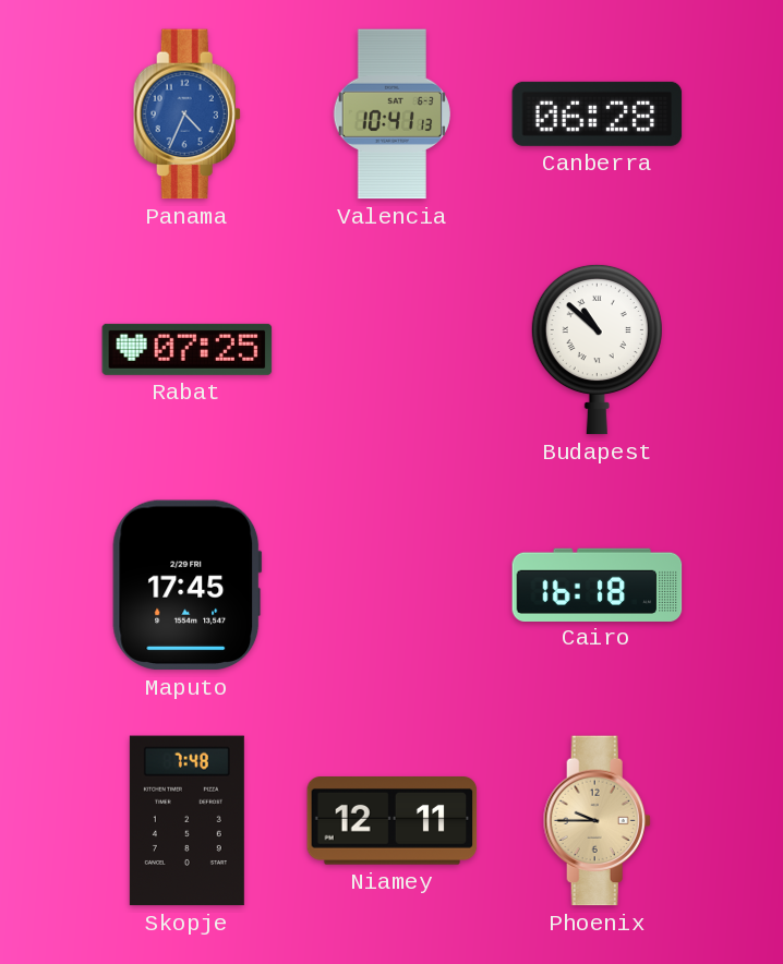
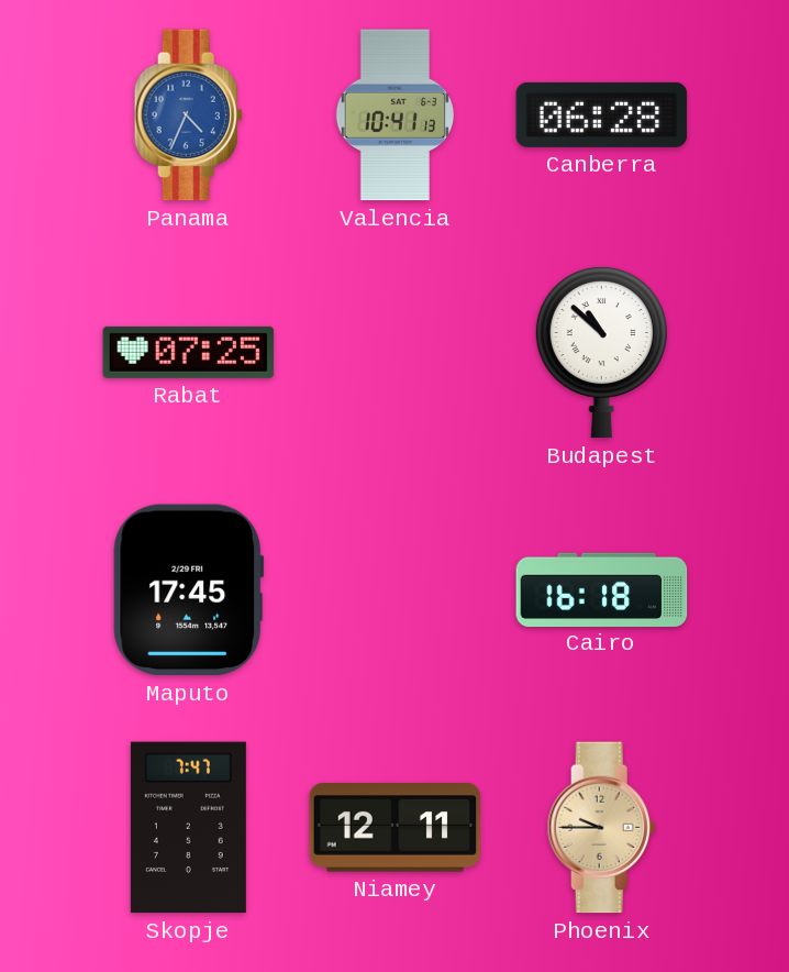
Skopje: 7:48 -> 7:47 (188, 828)
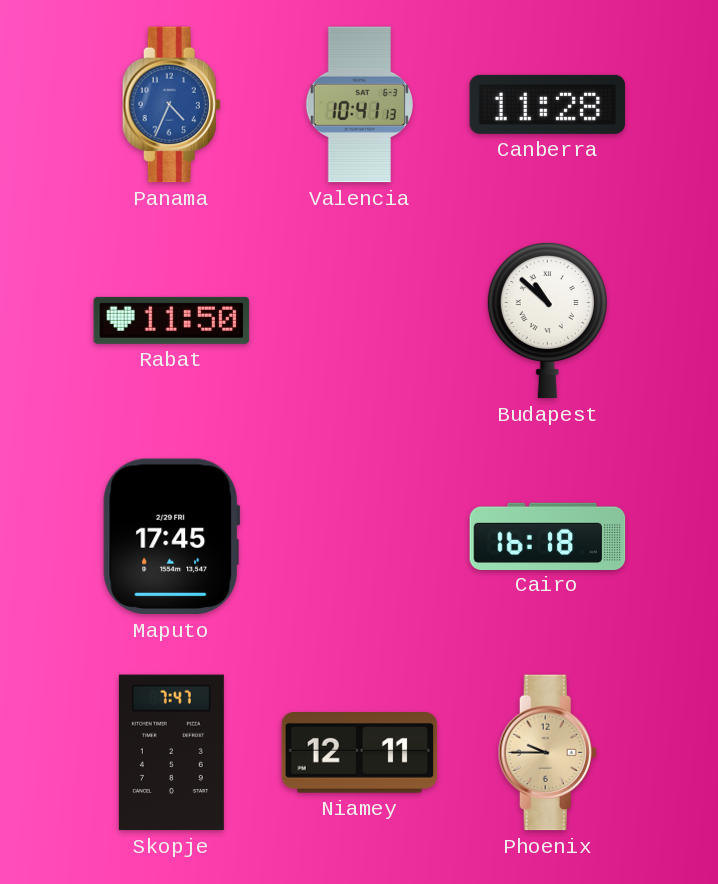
Canberra: 06:28 -> 11:28 (548, 104)
Rabat: 07:25 -> 11:50 (172, 320)
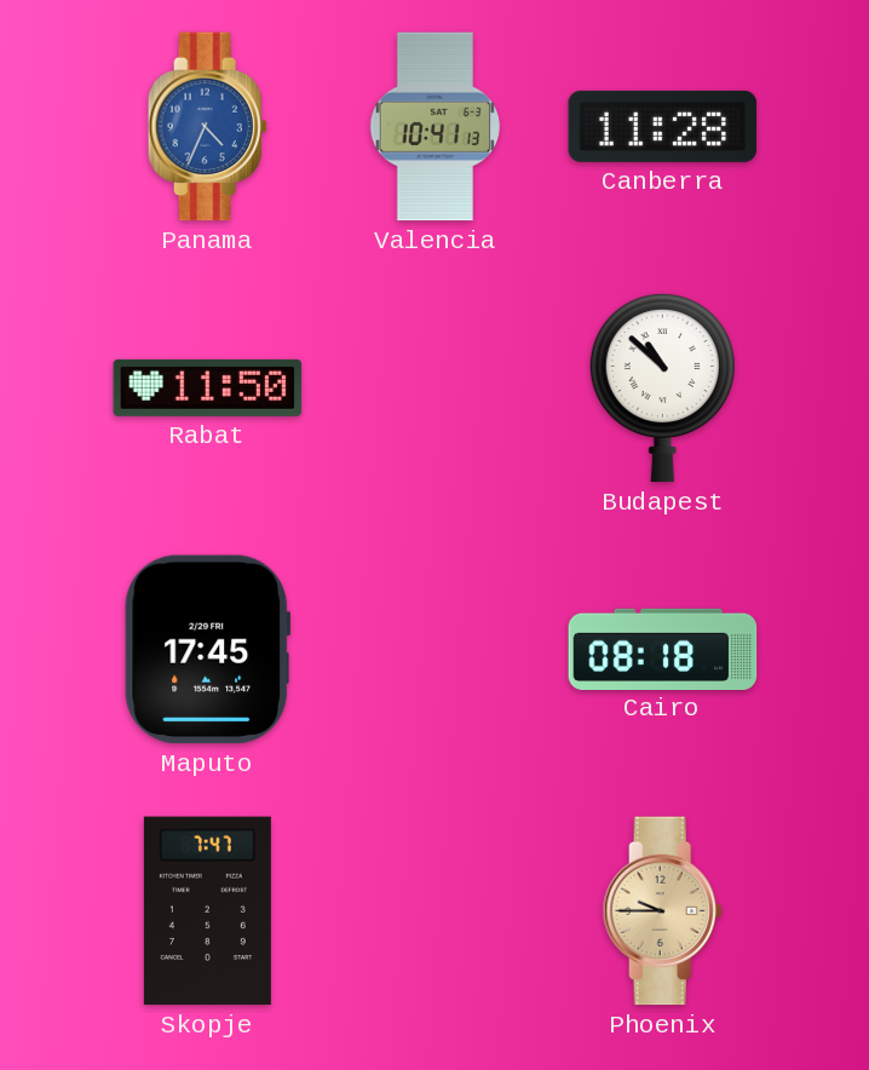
Cairo: 16:18 -> 08:18 (663, 649)
Niamey: 12:11 -> none (360, 753)
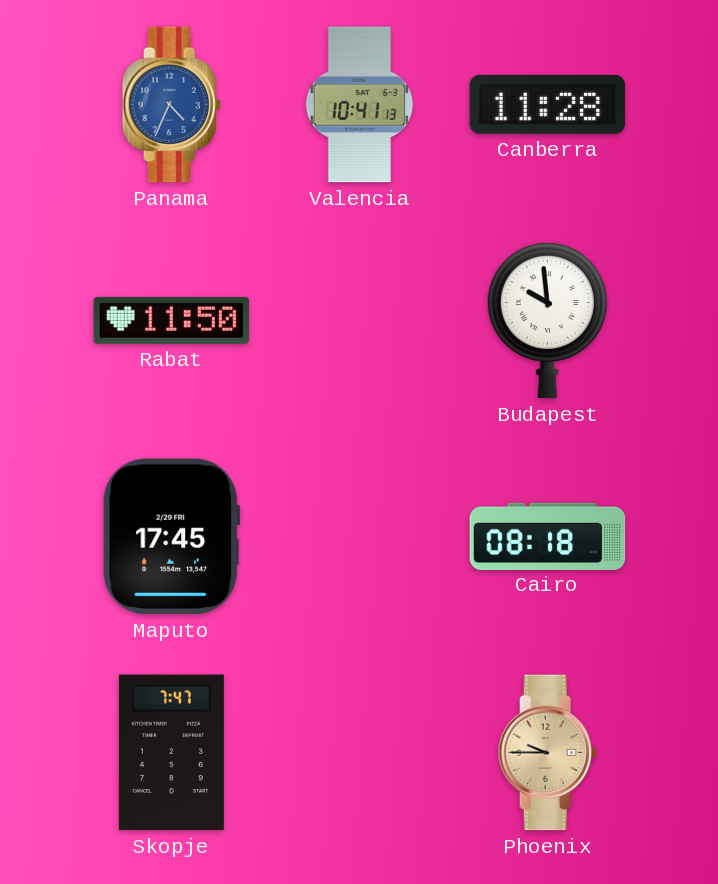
Budapest: 10:52 -> 9:59 (547, 320)
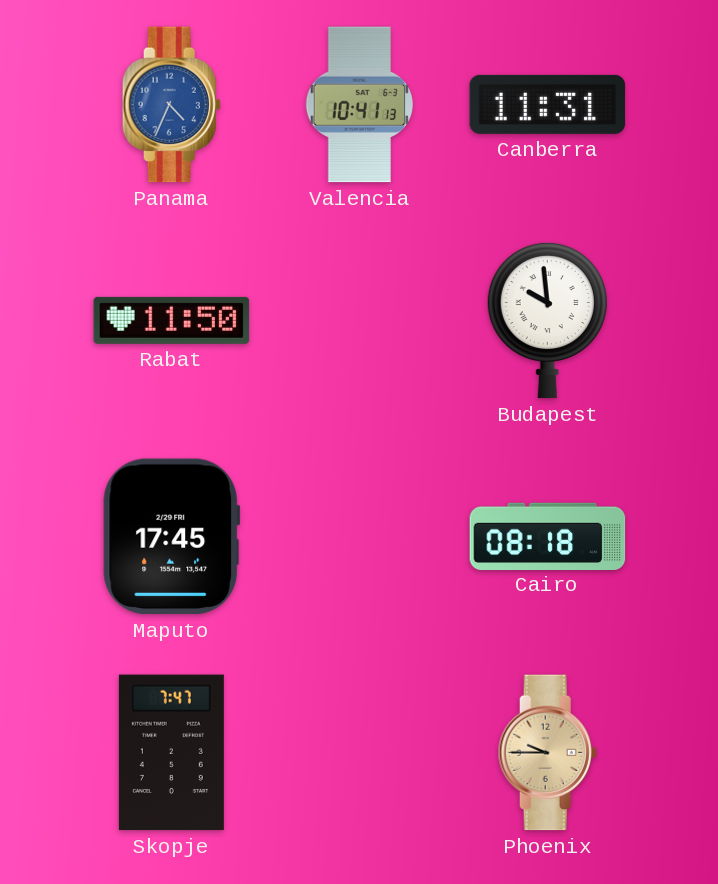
Canberra: 11:28 -> 11:31 (548, 104)
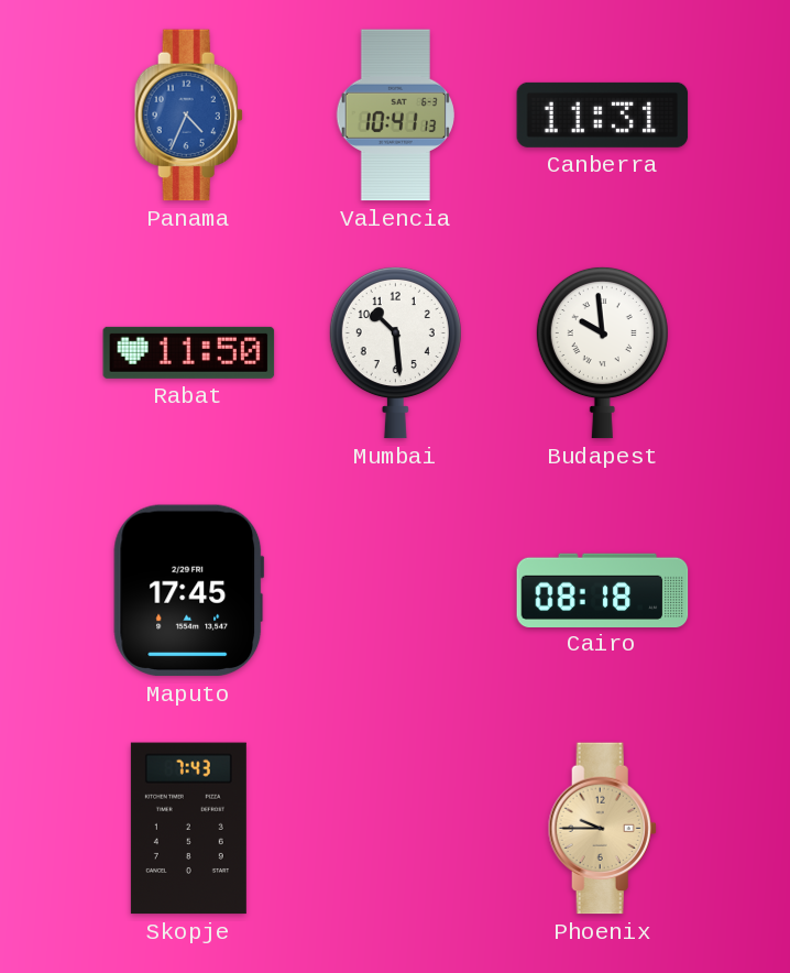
Mumbai: none -> 10:29 (395, 352)
Skopje: 7:47 -> 7:43 (188, 829)
